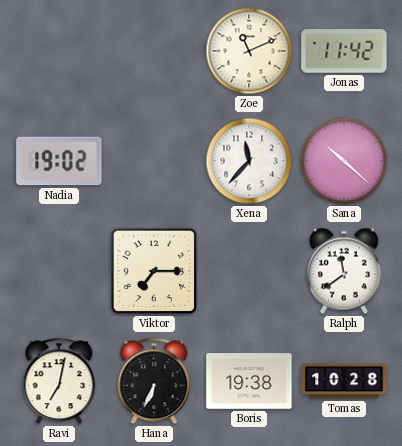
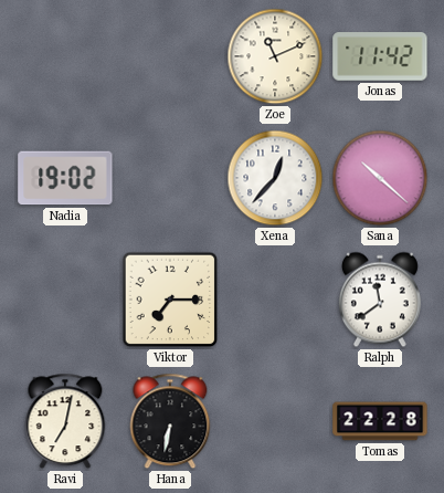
Xena: 11:37 -> 12:37 (275, 178)
Hana: 6:34 -> 6:32 (170, 421)
Boris: 19:38 -> none (249, 381)
Tomas: 10:28 -> 22:28 (380, 421)
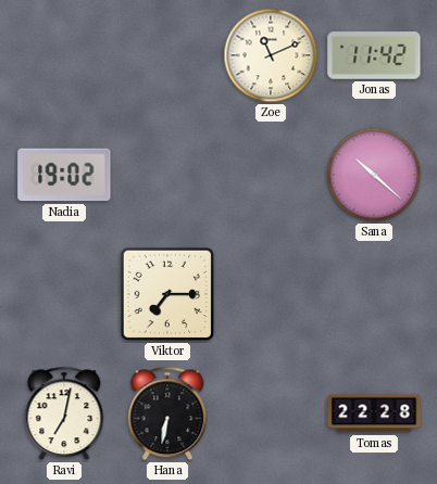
Xena: 12:37 -> none (275, 178)
Ralph: 11:39 -> none (380, 300)
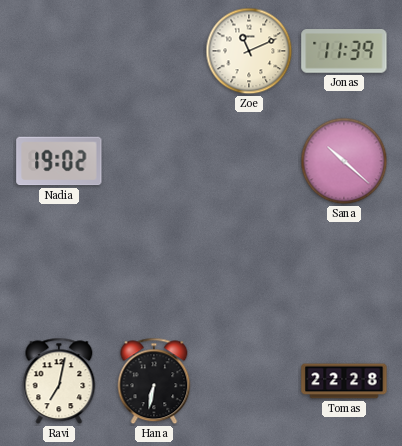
Jonas: 11:42 -> 11:39 (344, 51)
Viktor: 7:15 -> none (167, 294)
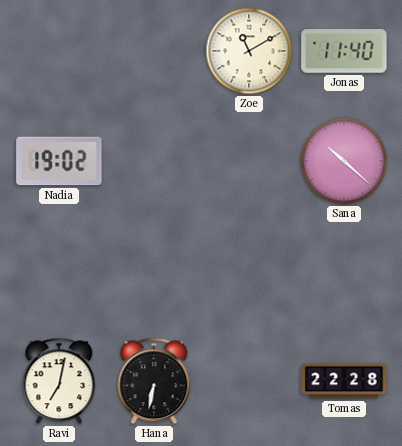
Zoe: 11:11 -> 11:10 (249, 51)
Jonas: 11:39 -> 11:40 (344, 51)
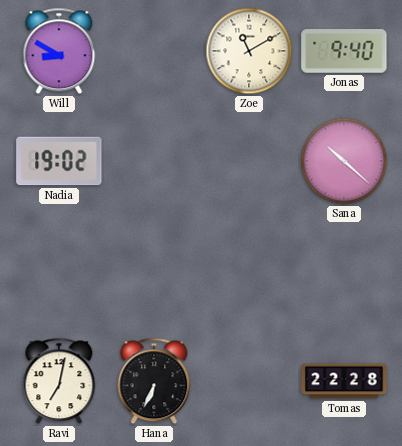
Will: none -> 8:50 (59, 51)
Jonas: 11:40 -> 9:40 (344, 51)
Hana: 6:32 -> 6:34 (154, 381)
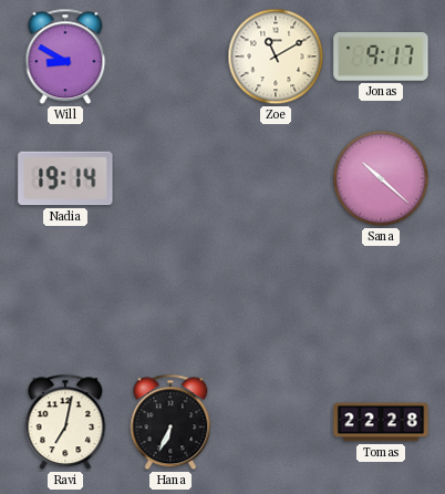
Jonas: 9:40 -> 9:17 (381, 56)
Nadia: 19:02 -> 19:14 (65, 178)
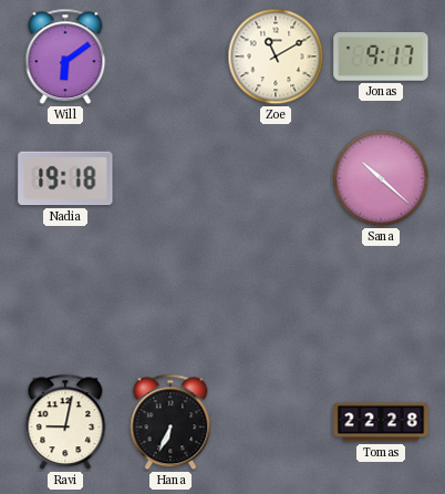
Will: 8:50 -> 6:09 (65, 56)
Nadia: 19:14 -> 19:18 (65, 178)
Ravi: 7:02 -> 9:02 (65, 422)
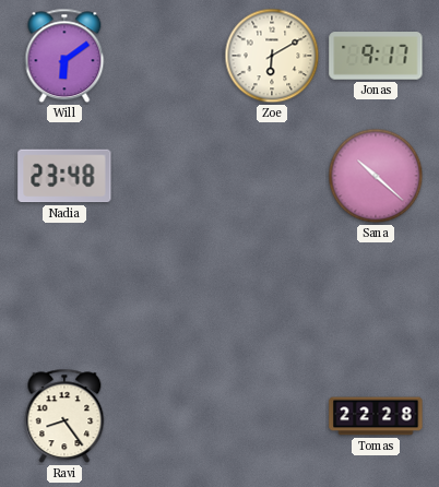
Zoe: 11:10 -> 6:10 (272, 56)
Nadia: 19:18 -> 23:48 (64, 176)
Ravi: 9:02 -> 8:24 (64, 416)
Hana: 6:34 -> none (170, 422)
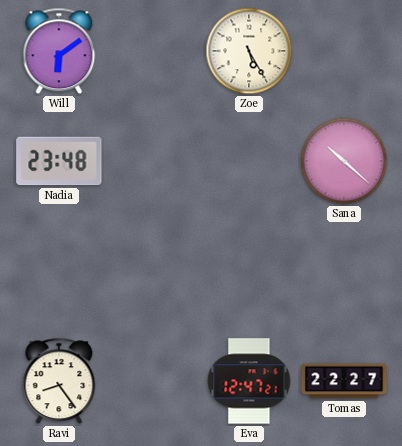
Zoe: 6:10 -> 5:25 (249, 51)
Jonas: 9:17 -> none (376, 56)
Eva: none -> 12:47 (249, 381)
Tomas: 22:28 -> 22:27 (344, 381)
